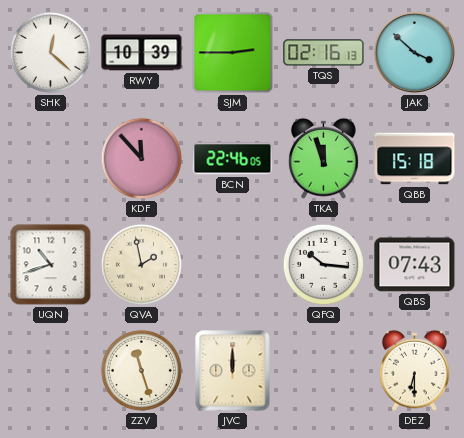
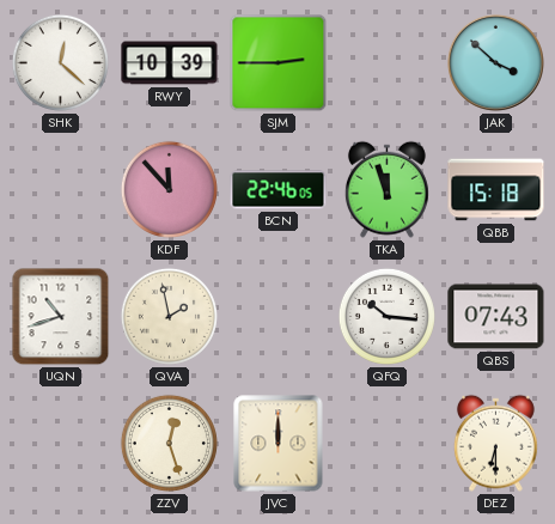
TQS: 02:16 -> none (324, 53)
ZZV: 11:27 -> 12:27 (169, 443)
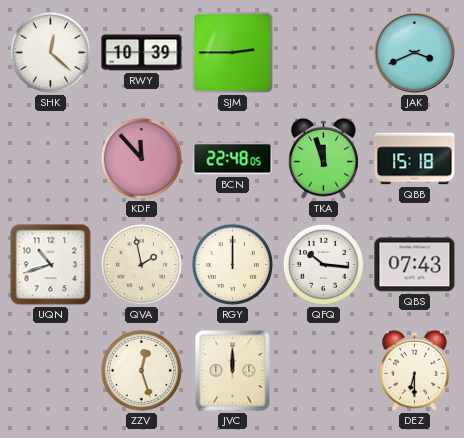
JAK: 3:52 -> 3:41 (414, 52)
BCN: 22:46 -> 22:48 (233, 159)
RGY: none -> 12:00 (232, 264)
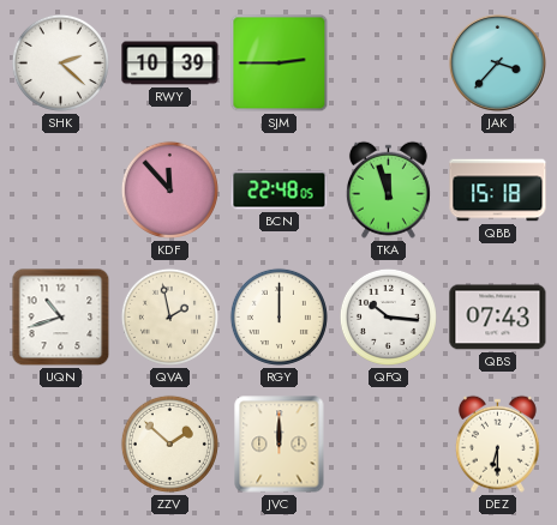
SHK: 12:22 -> 2:22 (60, 62)
JAK: 3:41 -> 3:37 (497, 62)
ZZV: 12:27 -> 1:52 (169, 443)
